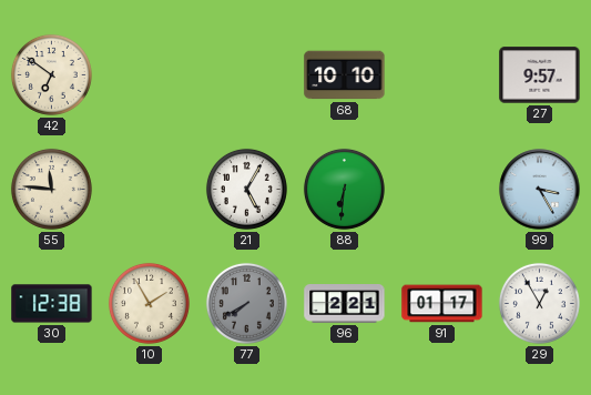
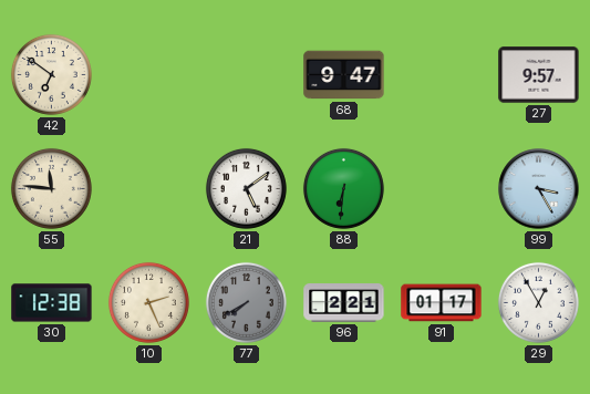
68: 10:10 -> 9:47 (344, 75)
21: 5:05 -> 5:09 (246, 188)
10: 1:55 -> 2:26 (148, 302)
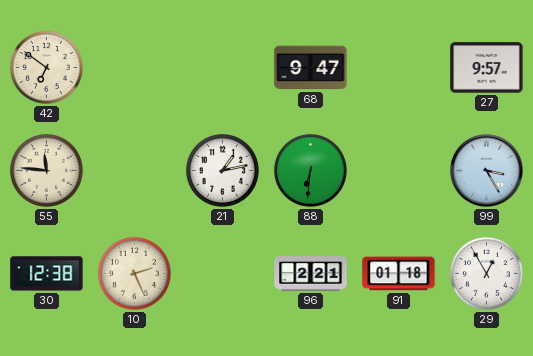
21: 5:09 -> 1:13 (222, 170)
77: 7:40 -> none (246, 302)
91: 01:17 -> 01:18 (399, 274)
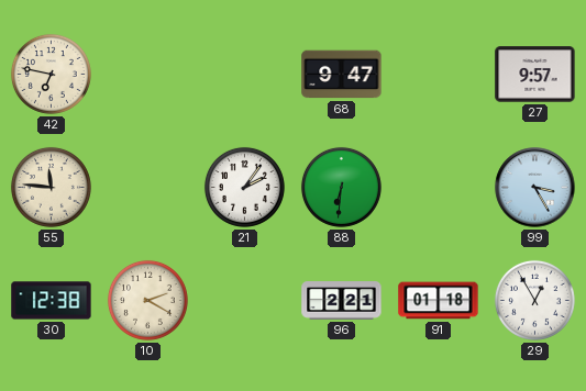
42: 6:51 -> 6:47 (51, 74)
21: 1:13 -> 2:06 (244, 187)
10: 2:26 -> 2:20 (147, 300)
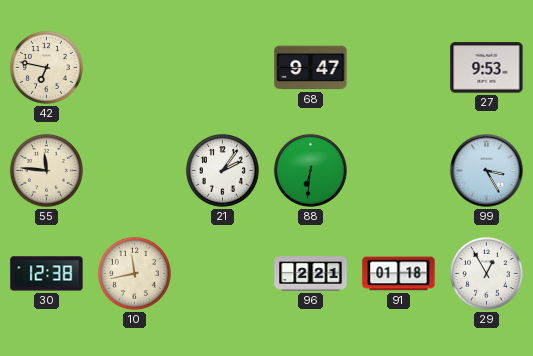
27: 9:57 -> 9:53 (487, 68)
10: 2:20 -> 11:43 (134, 273)
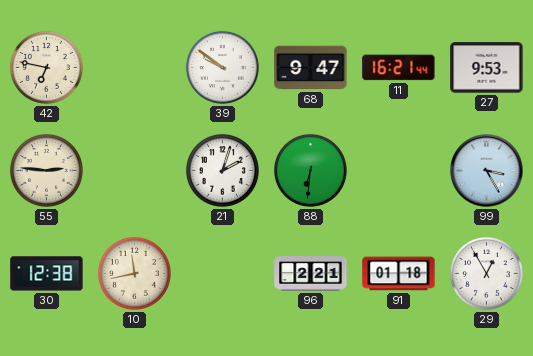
39: none -> 9:51 (222, 67)
11: none -> 16:21 (399, 68)
55: 11:46 -> 2:46 (46, 170)
21: 2:06 -> 2:03 (222, 170)
